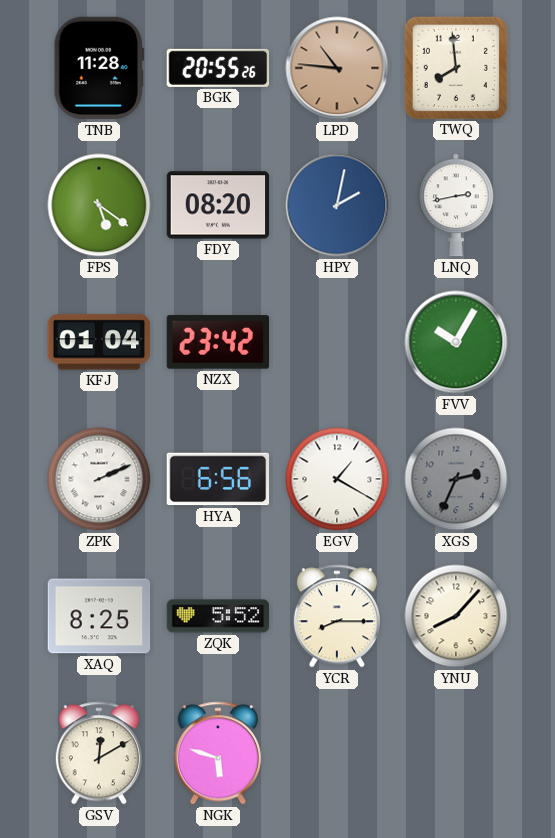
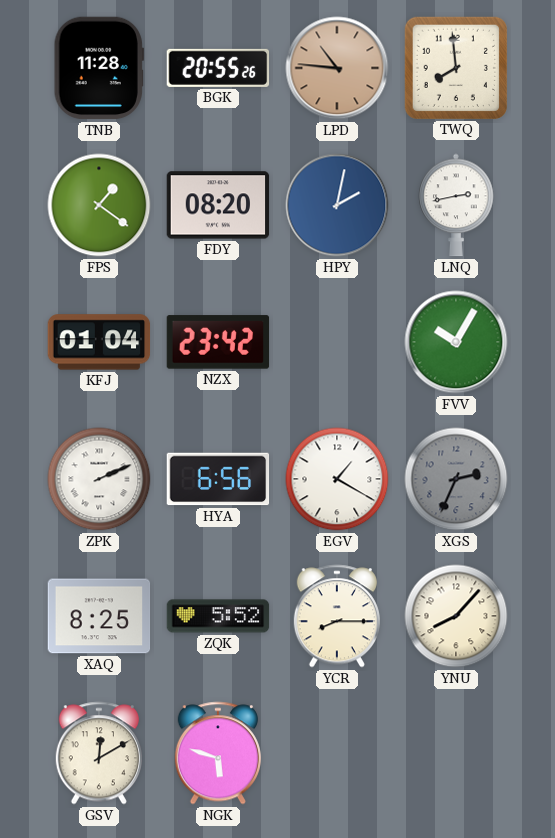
FPS: 5:21 -> 1:21 (99, 205)
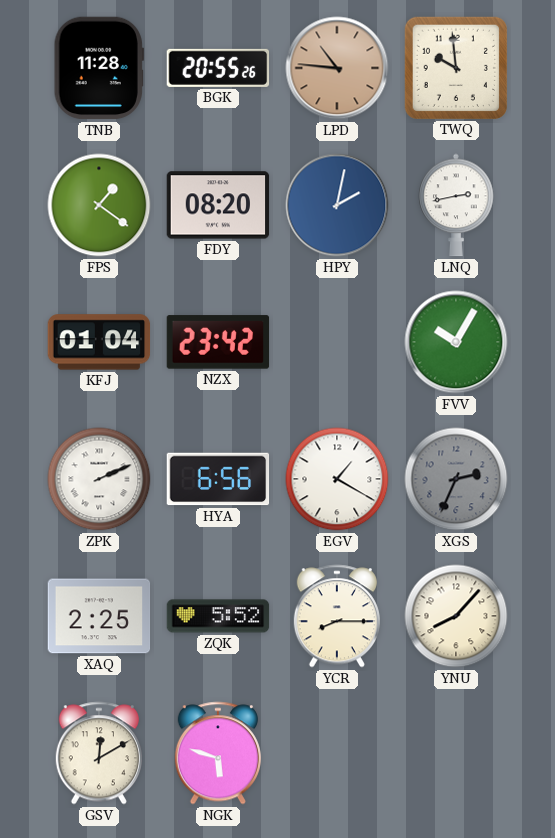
TWQ: 7:59 -> 9:59 (455, 67)
XAQ: 8:25 -> 2:25 (99, 616)
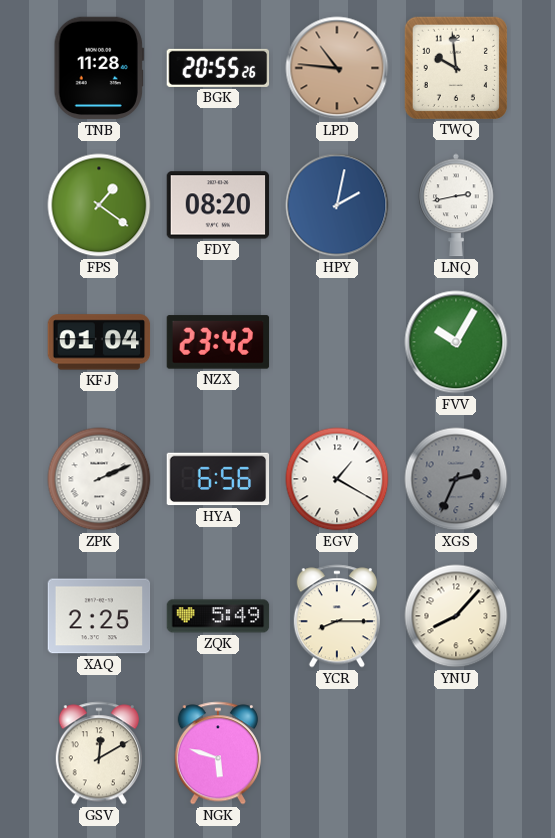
ZQK: 5:52 -> 5:49 (218, 616)
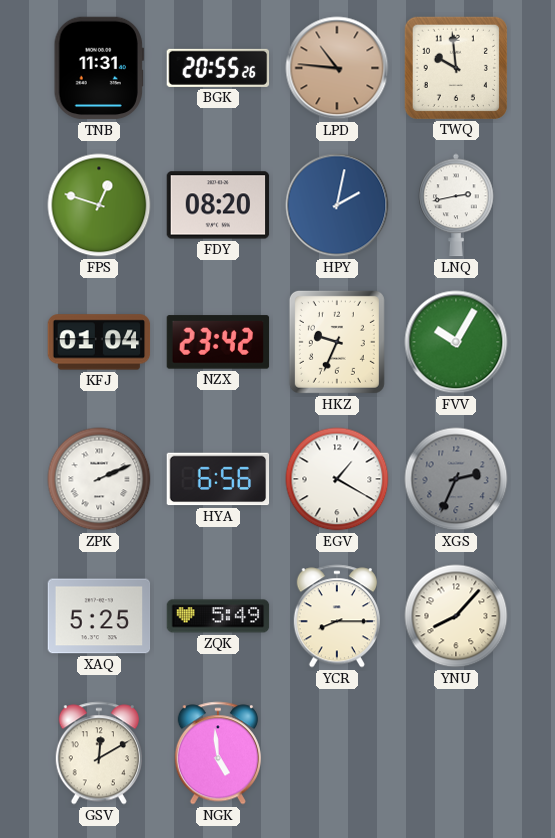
TNB: 11:28 -> 11:31 (99, 68)
FPS: 1:21 -> 12:48 (99, 205)
HKZ: none -> 9:34 (337, 342)
XAQ: 2:25 -> 5:25 (99, 616)
NGK: 5:48 -> 4:59 (218, 753)
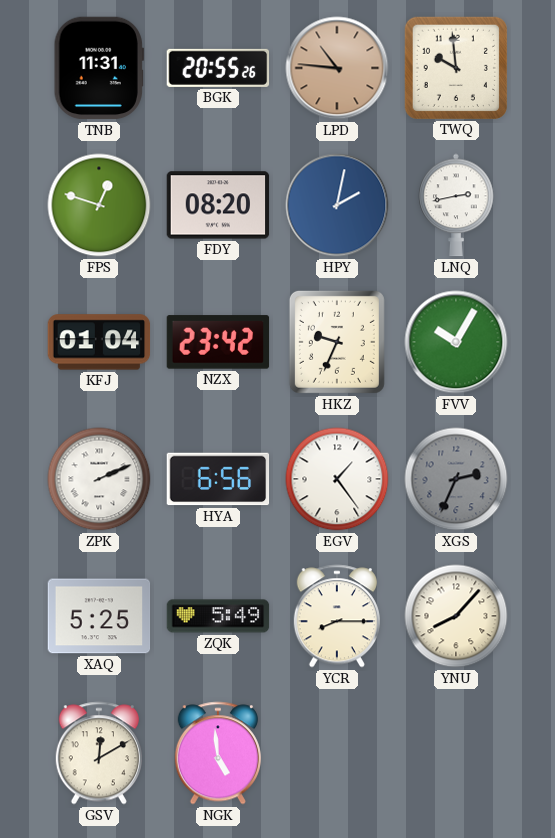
EGV: 1:20 -> 1:24 (337, 479)
